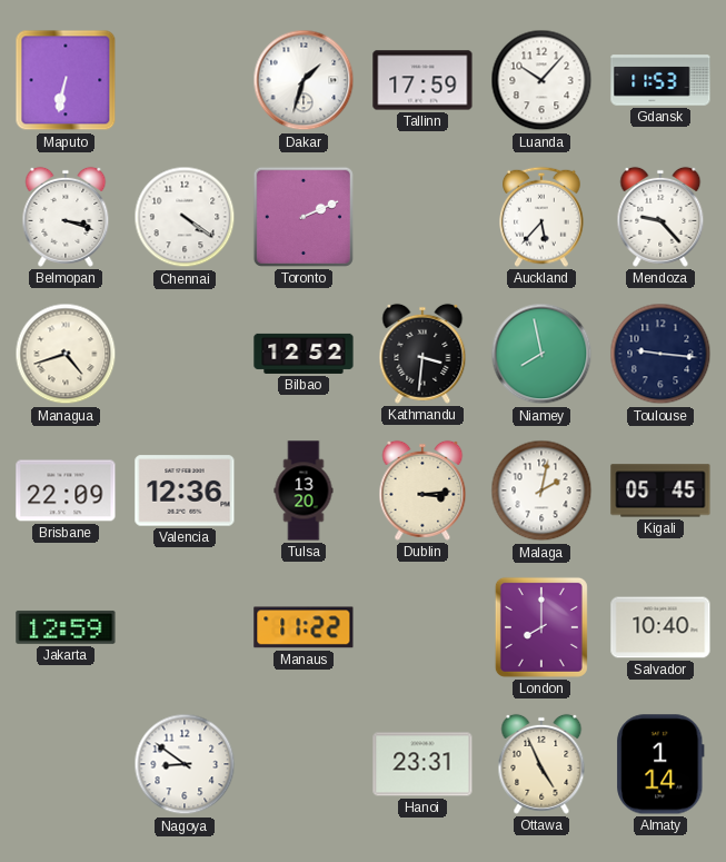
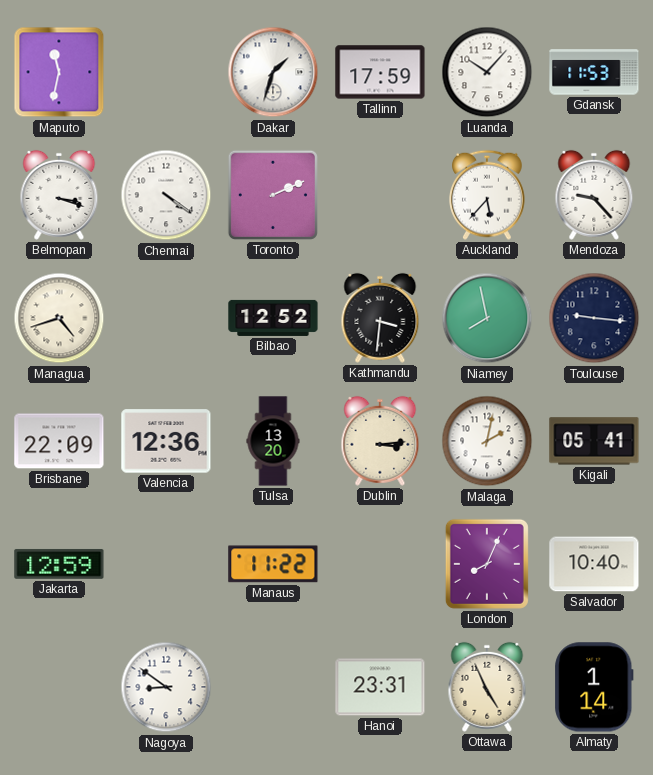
Maputo: 6:32 -> 11:32 (59, 72)
Kigali: 05:45 -> 05:41 (594, 441)
London: 8:00 -> 8:04 (487, 564)
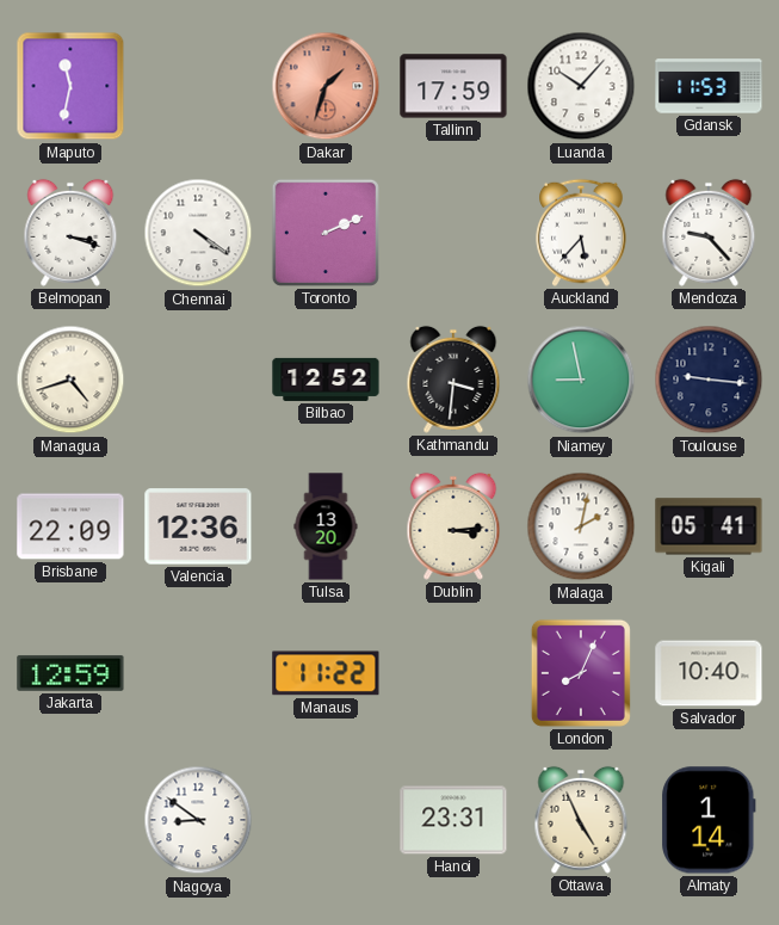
Dakar dial: white -> salmon (326, 86)
Niamey: 7:58 -> 8:58 (581, 380)
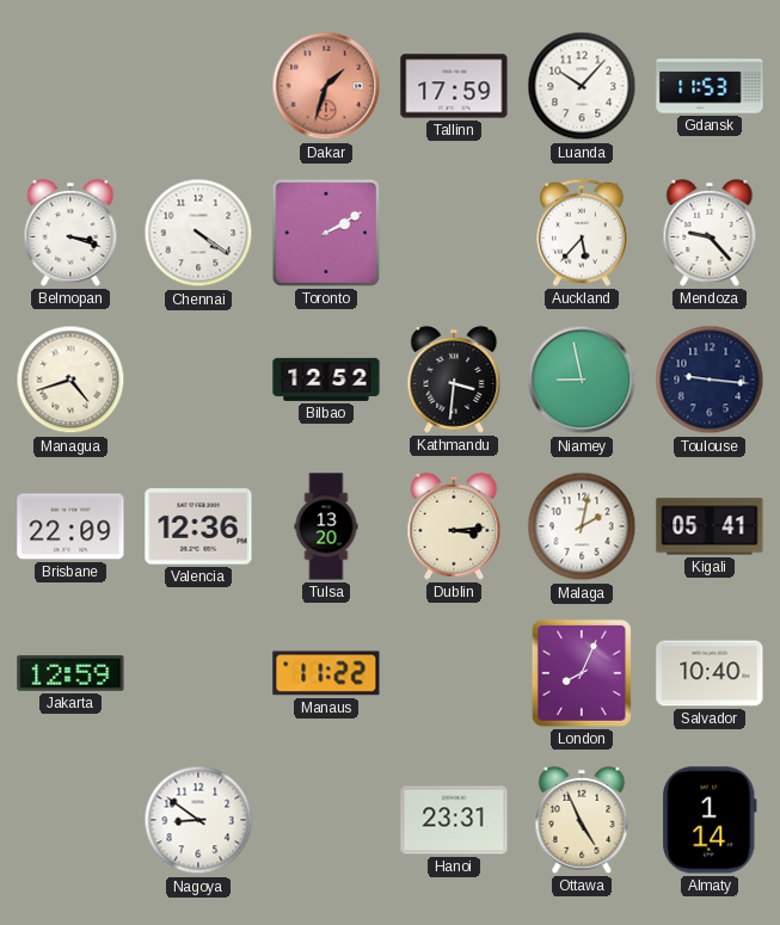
Maputo: 11:32 -> none (70, 86)
Toronto: 2:11 -> 2:10 (326, 233)
